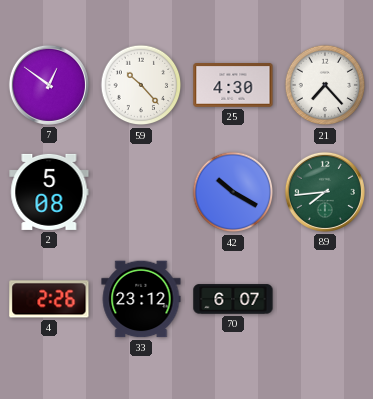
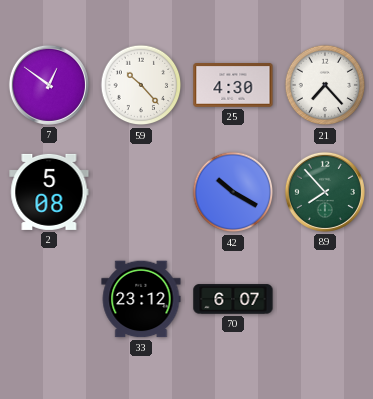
89: 7:44 -> 7:53 (325, 192)
4: 2:26 -> none (49, 299)
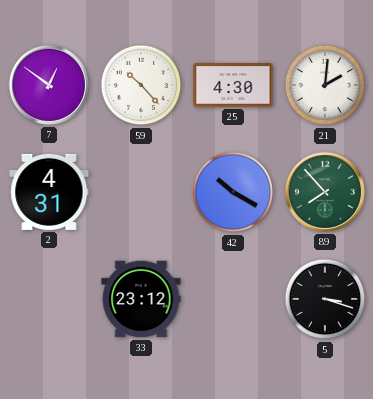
21: 7:23 -> 2:01 (325, 85)
2: 5:08 -> 4:31 (49, 192)
70: 6:07 -> none (233, 299)
5: none -> 3:18 (325, 299)
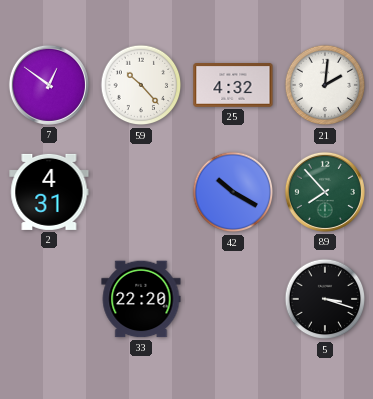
25: 4:30 -> 4:32 (233, 86)
33: 23:12 -> 22:20 (141, 299)
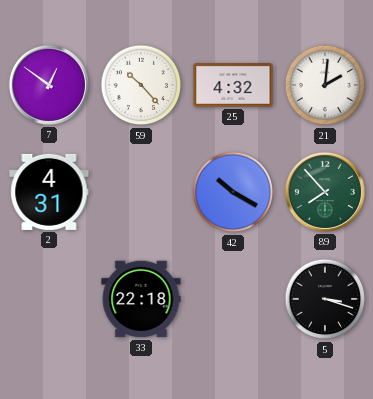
33: 22:20 -> 22:18 (141, 299)
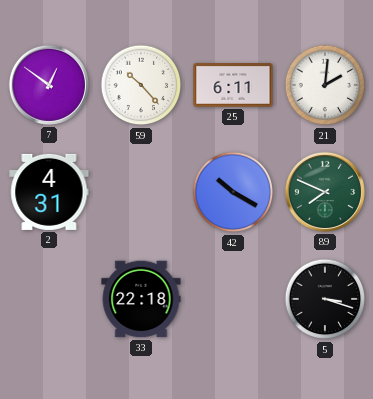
25: 4:32 -> 6:11 (233, 86)
89: 7:53 -> 7:49 (325, 192)
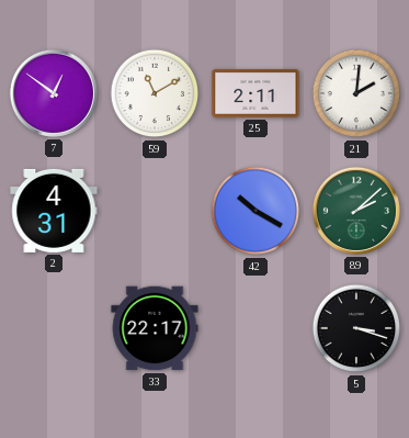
59: 10:23 -> 11:10 (155, 93)
25: 6:11 -> 2:11 (255, 94)
89: 7:49 -> 2:08 (356, 211)
33: 22:18 -> 22:17 (155, 328)
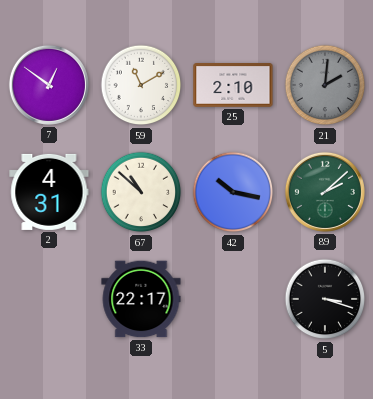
25: 2:11 -> 2:10 (233, 86)
21 dial: white -> grey (325, 85)
67: none -> 10:52 (141, 192)
42: 10:20 -> 10:17 (233, 192)
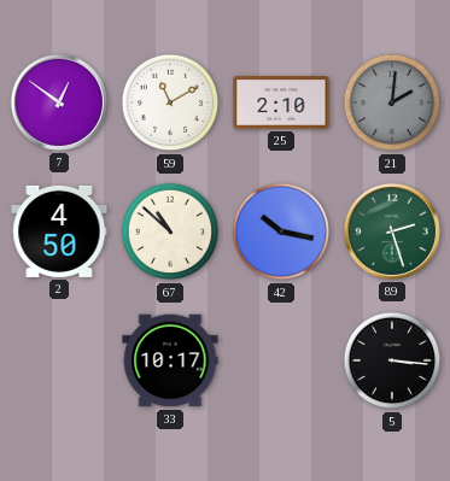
2: 4:31 -> 4:50 (59, 231)
89: 2:08 -> 2:27 (392, 231)
33: 22:17 -> 10:17 (170, 360)
5: 3:18 -> 3:16 (392, 360)
